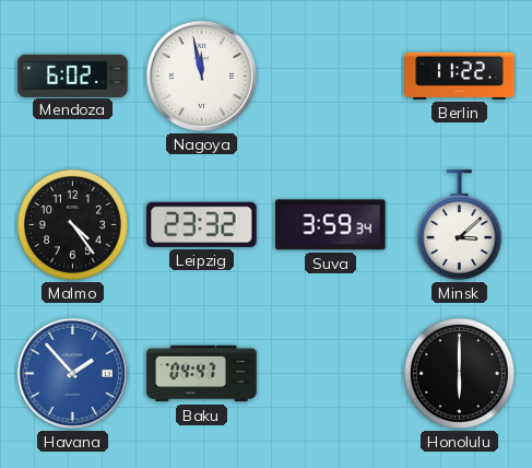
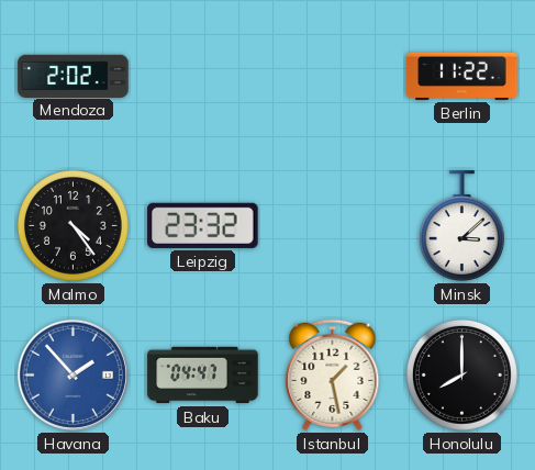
Mendoza: 6:02 -> 2:02 (74, 76)
Nagoya: 11:58 -> none (201, 75)
Suva: 3:59 -> none (331, 225)
Istanbul: none -> 1:28 (333, 374)
Honolulu: 6:00 -> 8:00 (461, 374)
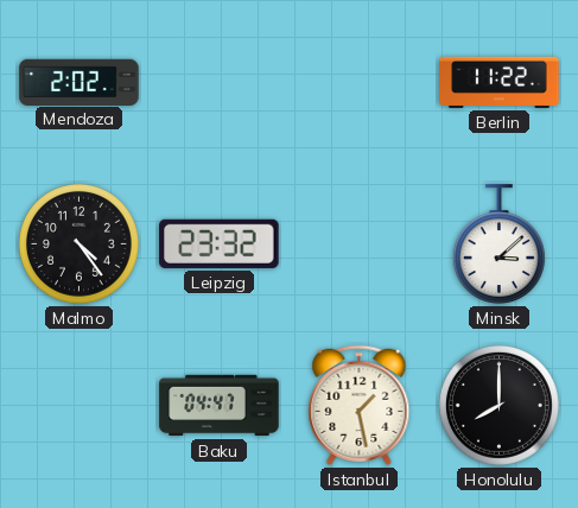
Havana: 1:53 -> none (73, 374)
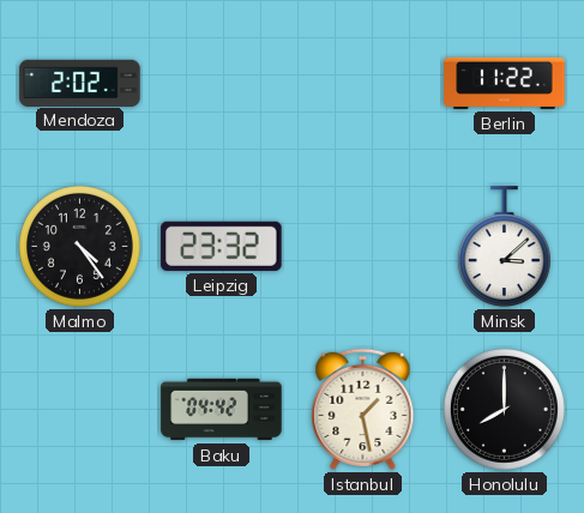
Baku: 04:47 -> 04:42 (222, 410)
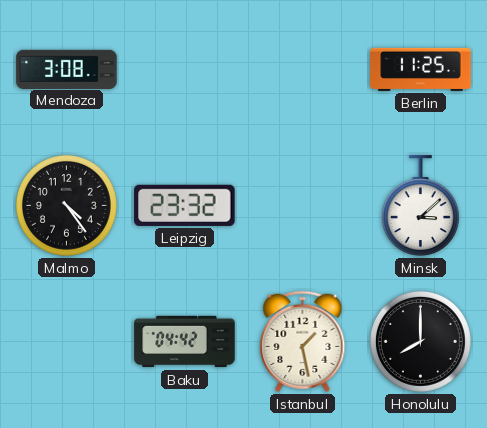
Mendoza: 2:02 -> 3:08 (67, 69)
Berlin: 11:22 -> 11:25 (421, 69)
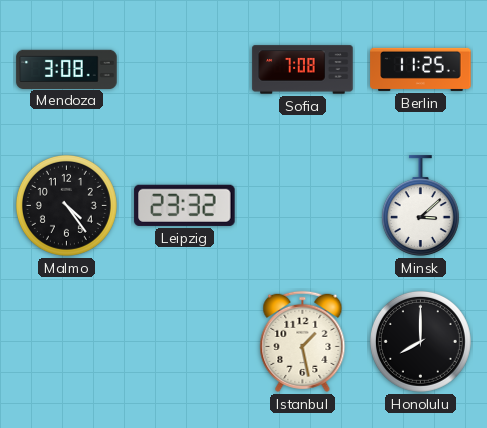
Sofia: none -> 7:08 (303, 70)
Baku: 04:42 -> none (185, 342)
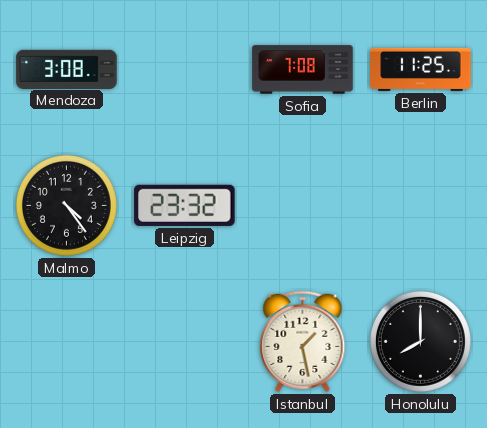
Minsk: 3:08 -> none (420, 206)
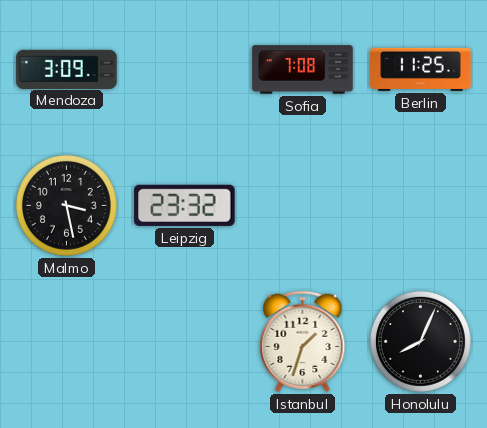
Mendoza: 3:08 -> 3:09 (67, 69)
Malmo: 4:24 -> 3:28 (66, 205)
Istanbul: 1:28 -> 1:33 (303, 341)
Honolulu: 8:00 -> 8:04 (420, 341)
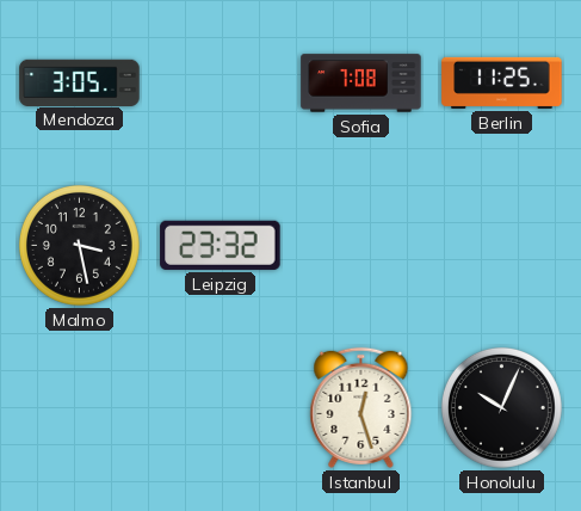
Mendoza: 3:09 -> 3:05 (80, 82)
Istanbul: 1:33 -> 12:27 (361, 407)
Honolulu: 8:04 -> 10:04 (501, 407)
